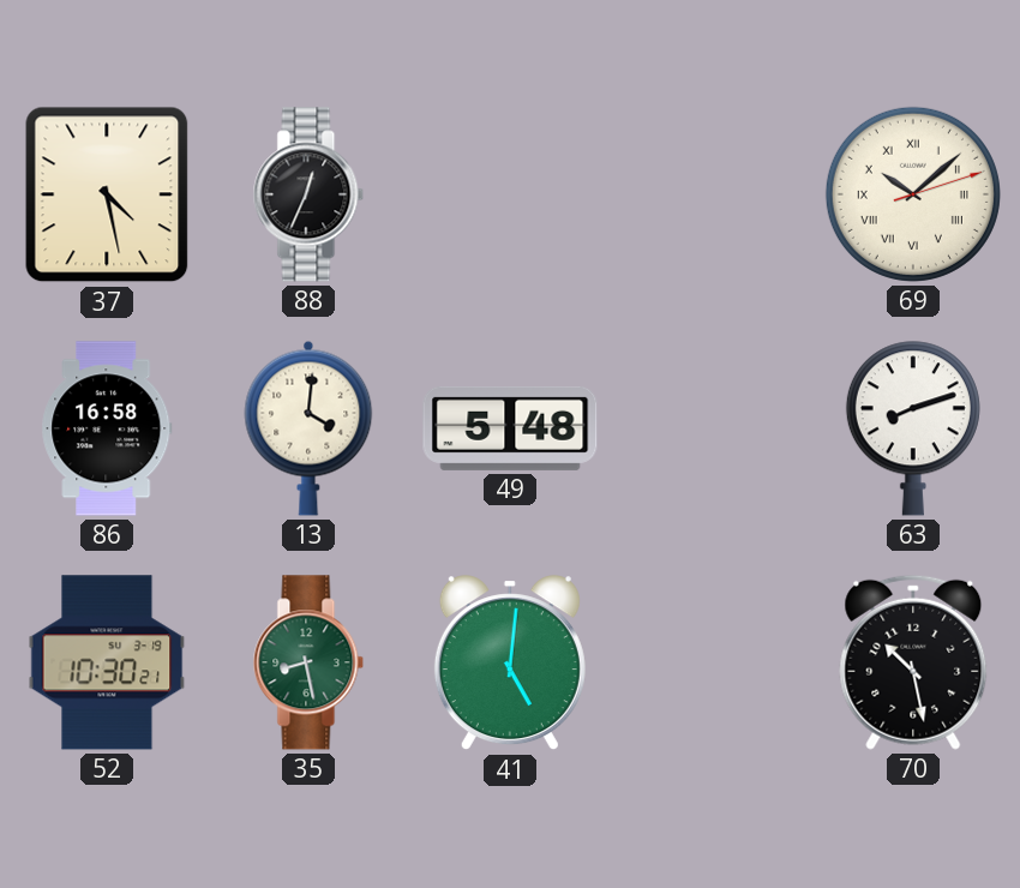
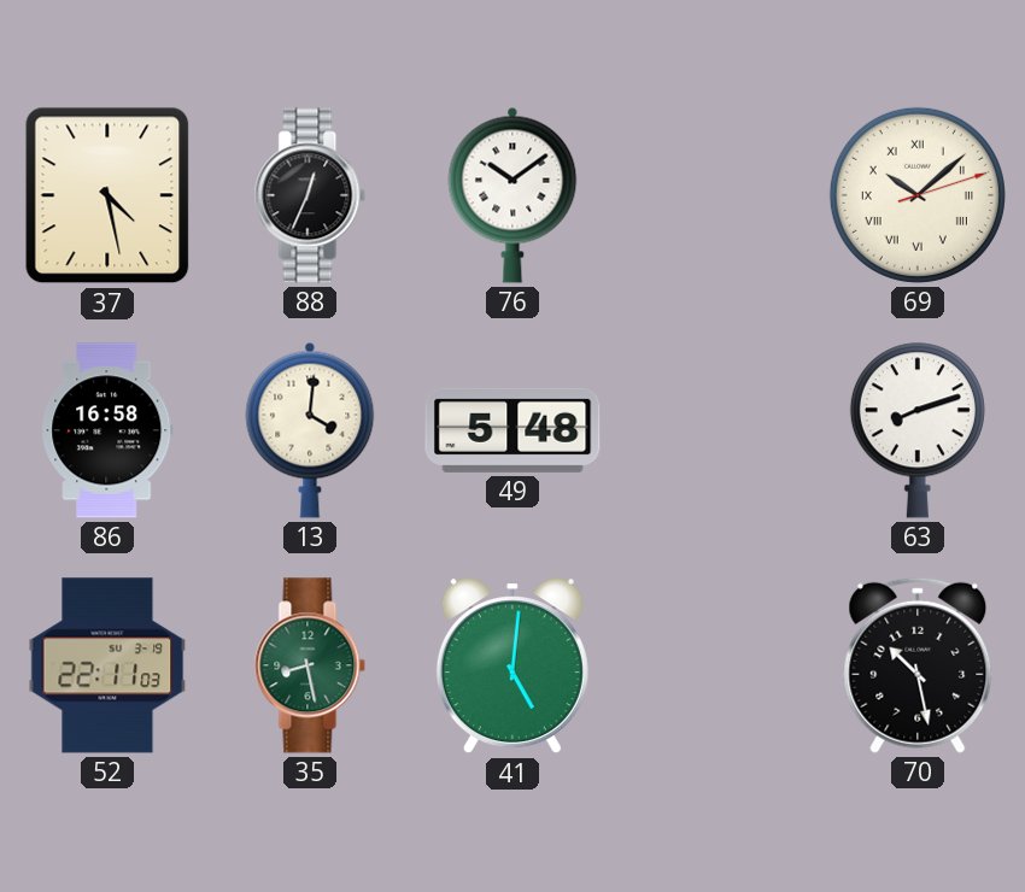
76: none -> 10:09 (512, 195)
52: 10:30 -> 22:11 (107, 665)
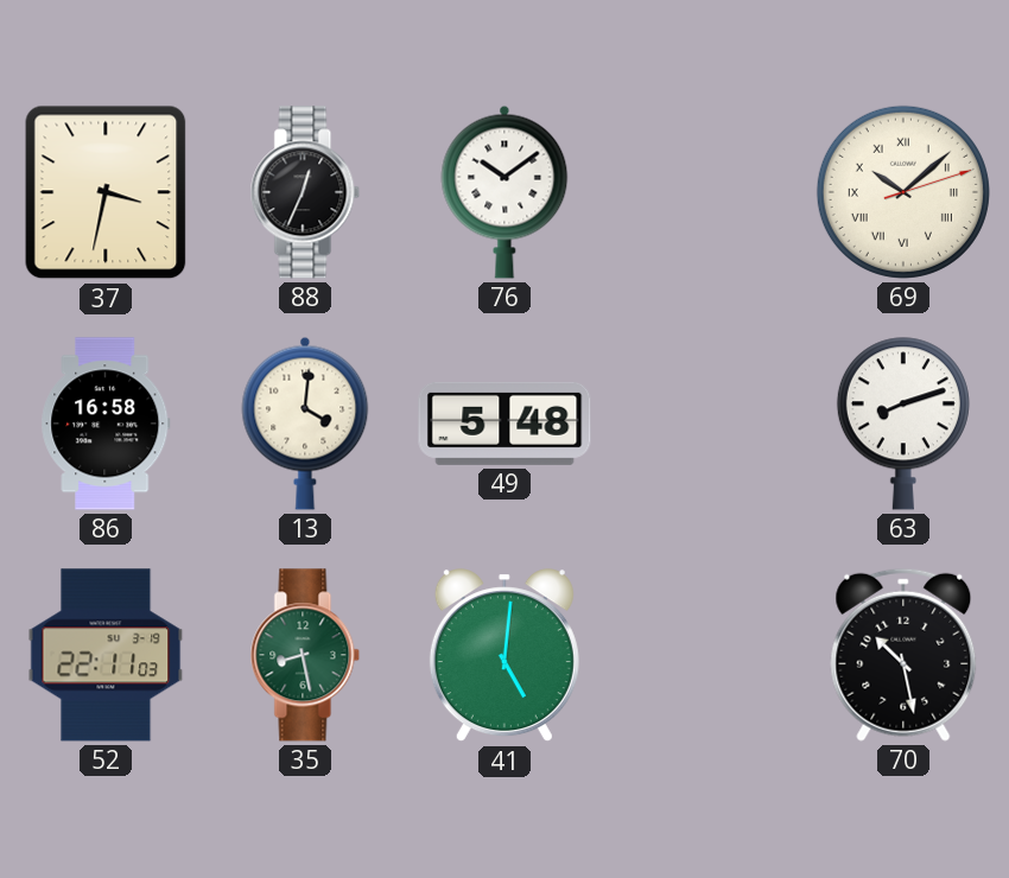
37: 4:28 -> 3:32 (106, 192)
